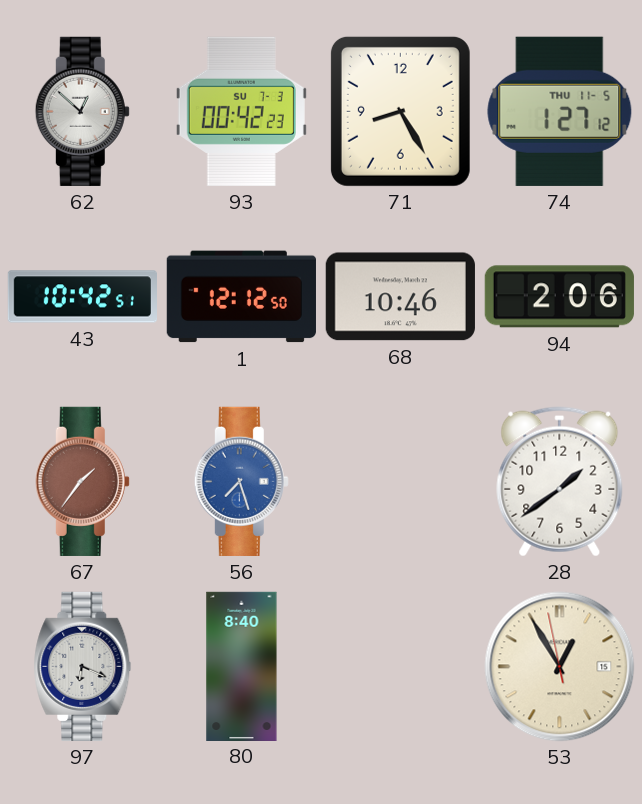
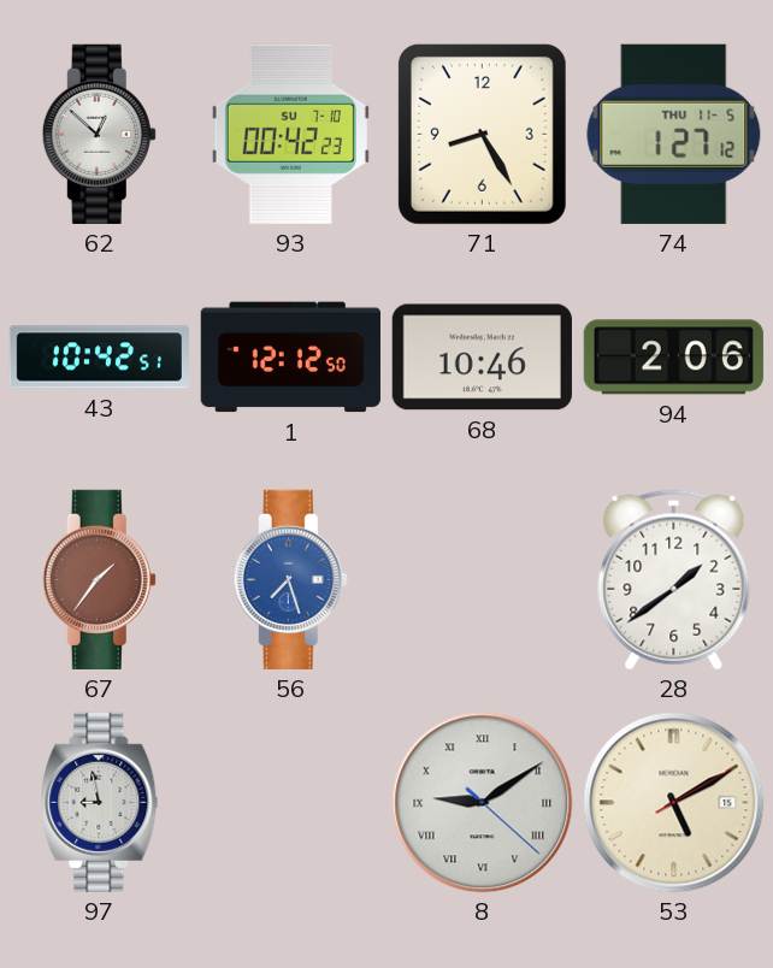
93 date: SU 7-3 -> SU 7-10 (290, 134)
97: 6:19 -> 8:58 (100, 802)
80: 8:40 -> none (242, 666)
8: none -> 9:09 (483, 803)
53: 12:54 -> 5:10 (674, 803)
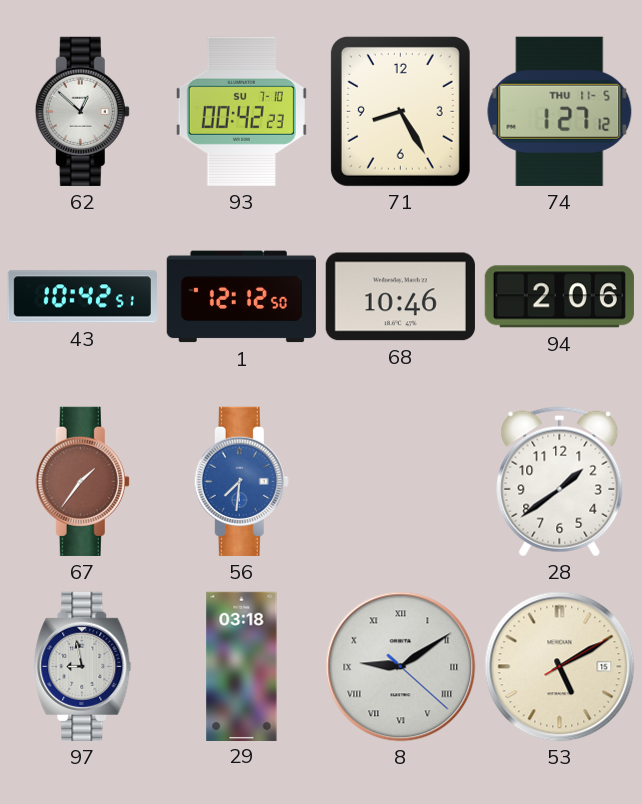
56: 7:27 -> 7:31 (241, 481)
29: none -> 03:18 (242, 666)
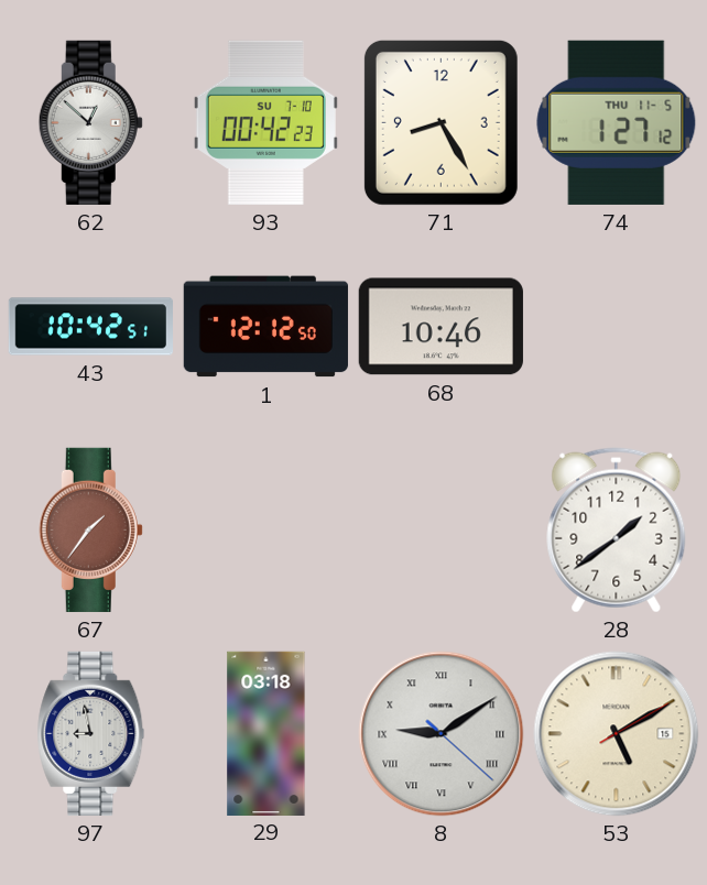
94: 2:06 -> none (559, 297)
56: 7:31 -> none (241, 481)
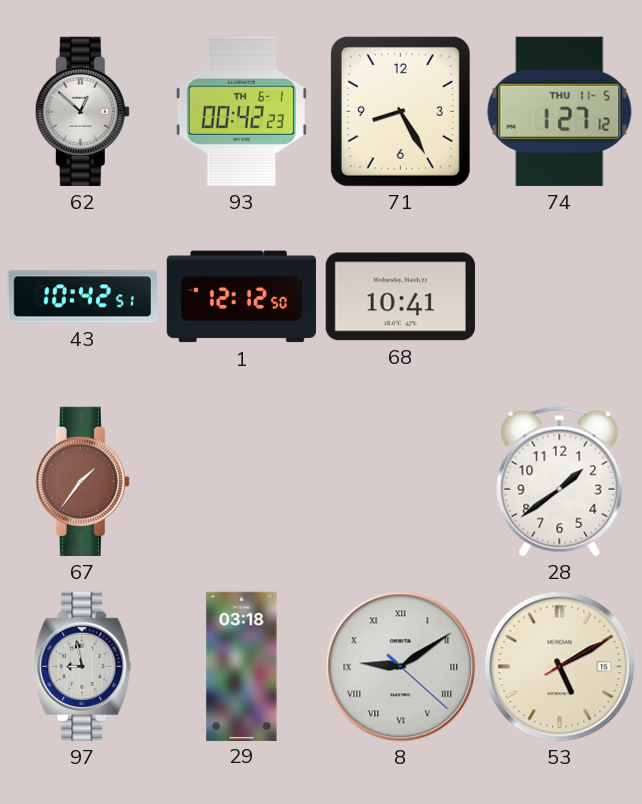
93 date: SU 7-10 -> TH 6-1 (241, 111)
68: 10:46 -> 10:41 (400, 297)
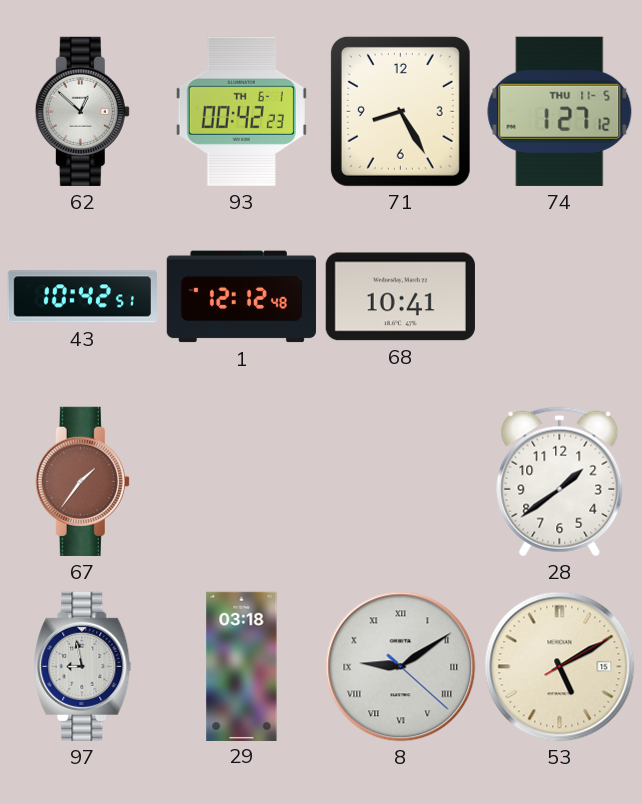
1: 12:12:50 -> 12:12:48 (241, 297)
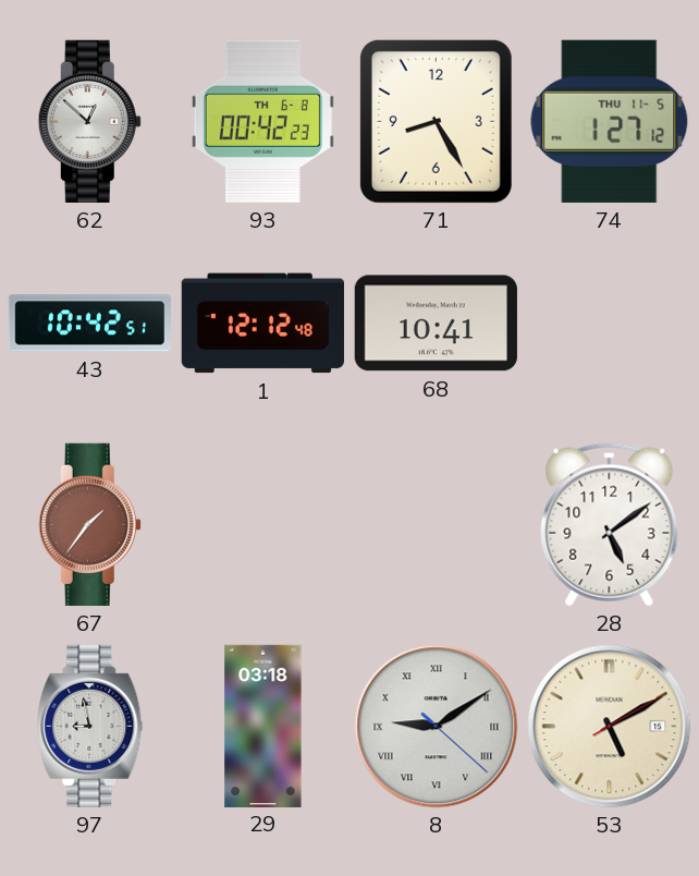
93 date: TH 6-1 -> TH 6-8 (262, 121)
28: 1:39 -> 5:09 (610, 525)
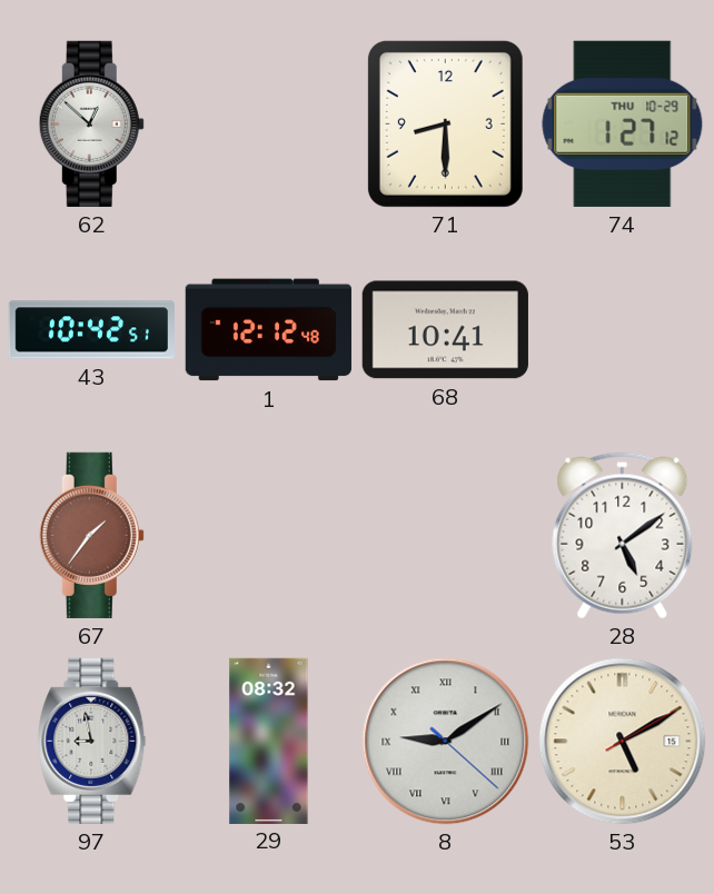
93: 00:42 -> none (262, 121)
71: 8:25 -> 8:30 (445, 123)
74 date: THU 11-5 -> THU 10-29 (623, 123)
29: 03:18 -> 08:32 (269, 741)
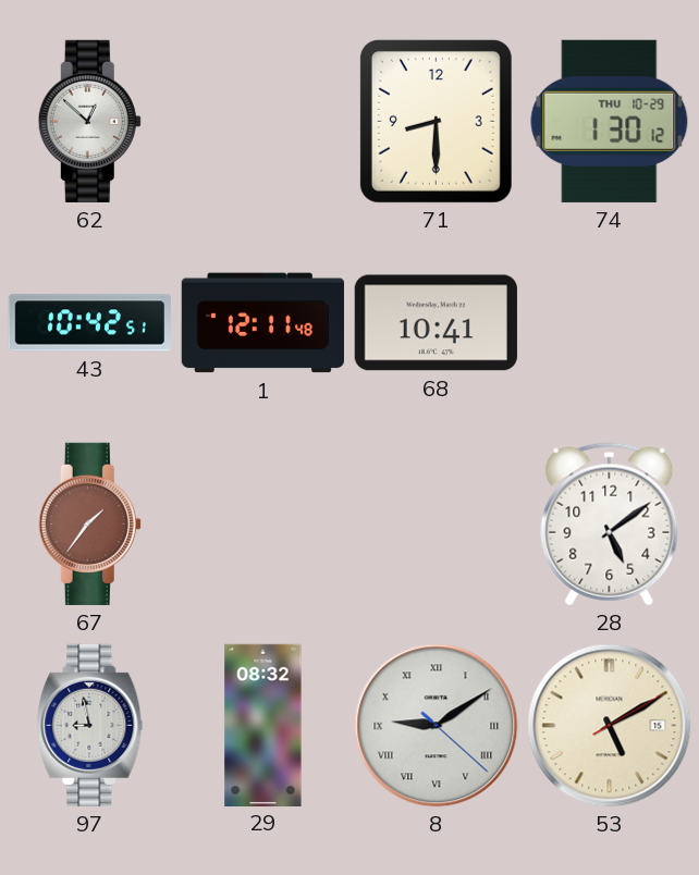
74: 1:27 -> 1:30 (610, 121)
1: 12:12 -> 12:11 (262, 323)
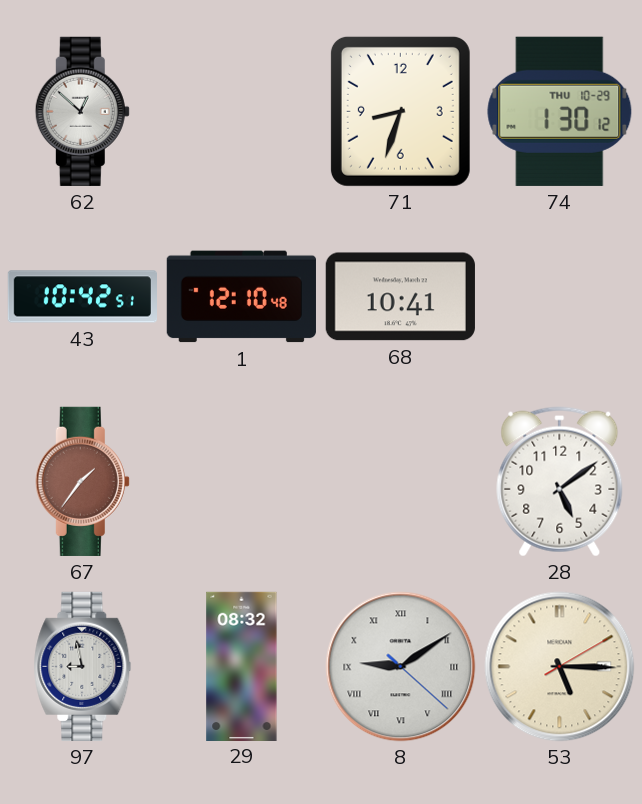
71: 8:30 -> 8:33 (400, 111)
1: 12:11 -> 12:10 (241, 297)
53: 5:10 -> 5:15 (560, 667)
